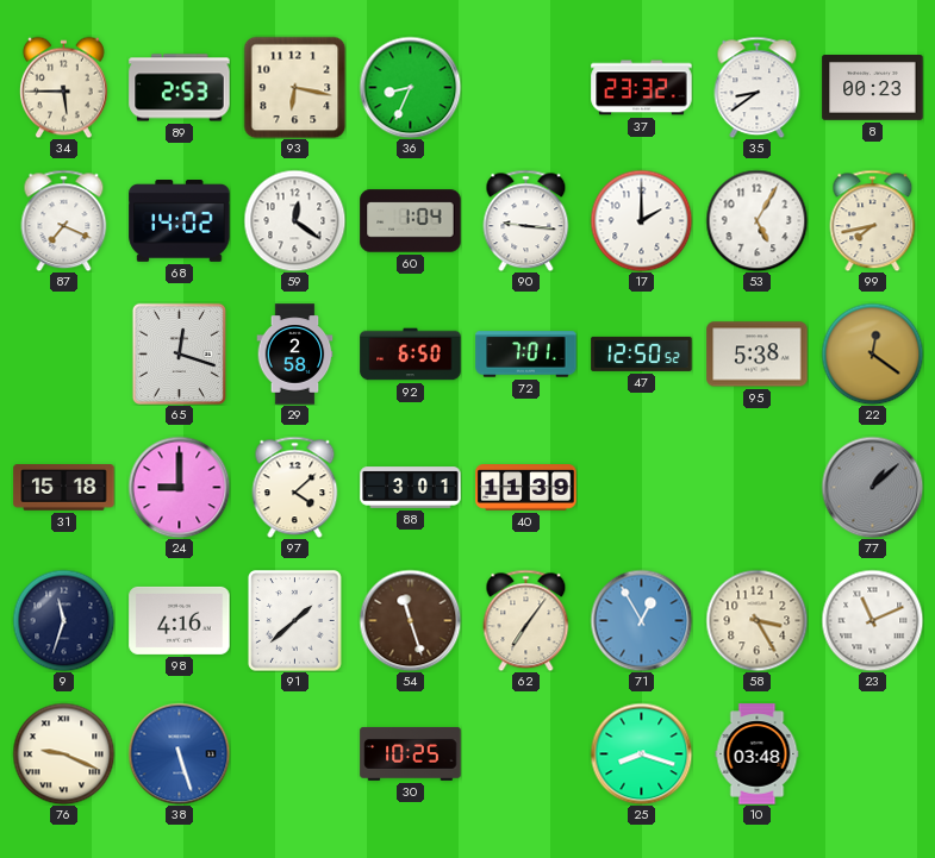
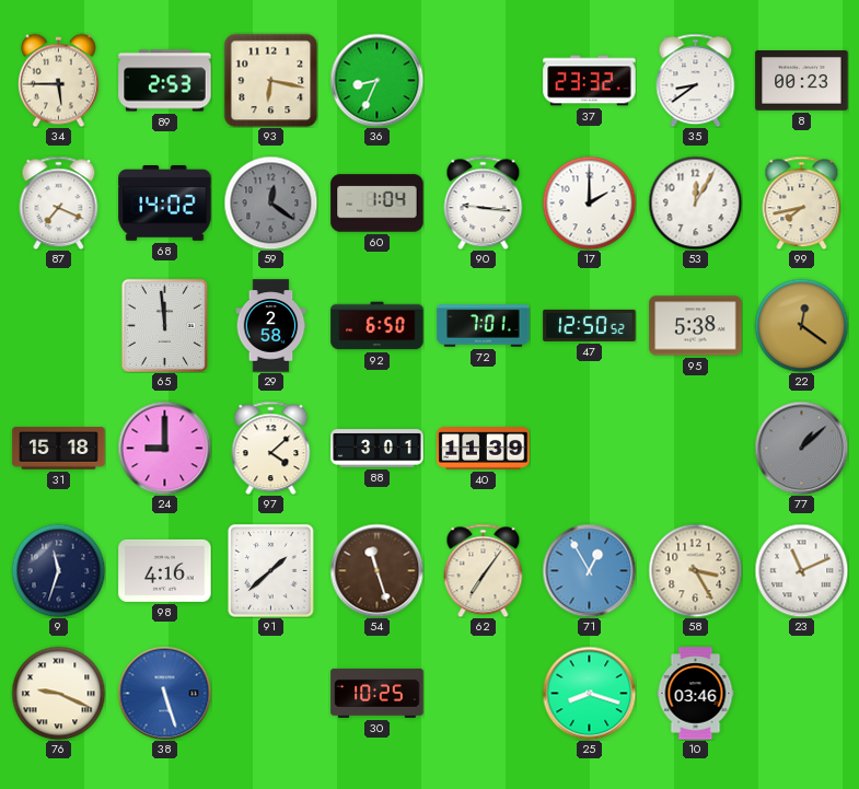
59 dial: white -> grey (270, 202)
53: 5:05 -> 12:05 (695, 202)
65: 12:18 -> 11:59 (164, 325)
10: 03:48 -> 03:46 (696, 694)
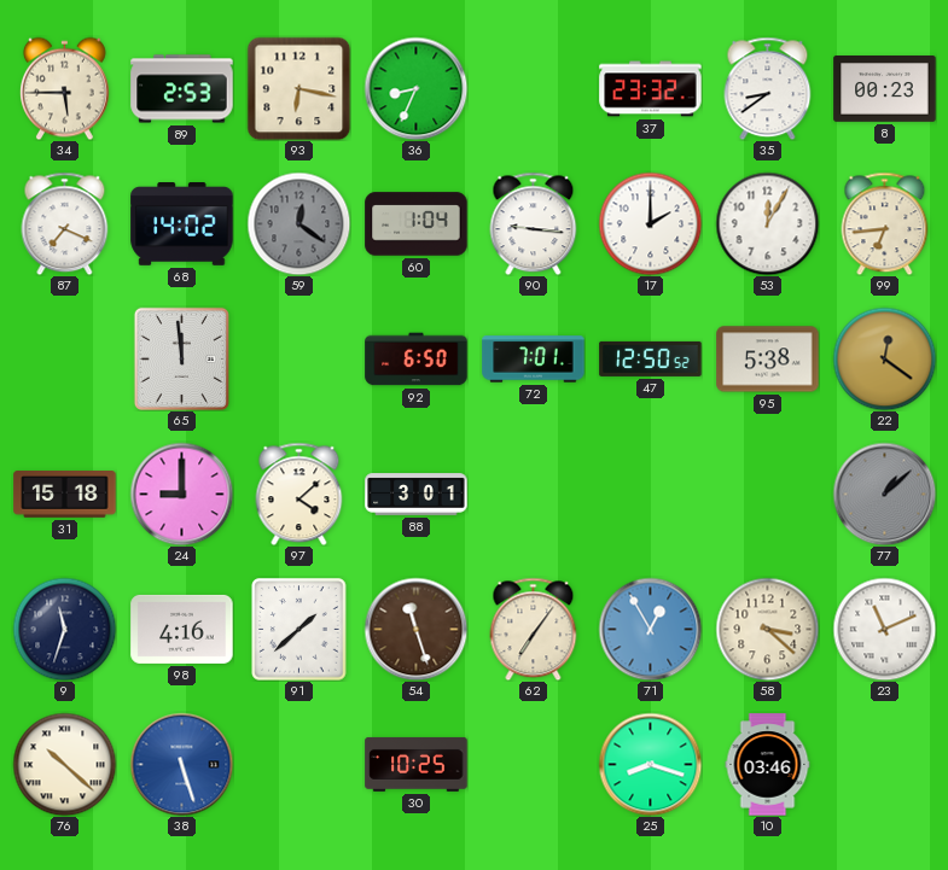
99: 7:43 -> 6:44 (885, 223)
29: 2:58 -> none (271, 326)
40: 11:39 -> none (484, 449)
58: 3:25 -> 3:22 (767, 629)
76: 9:19 -> 10:22 (64, 764)
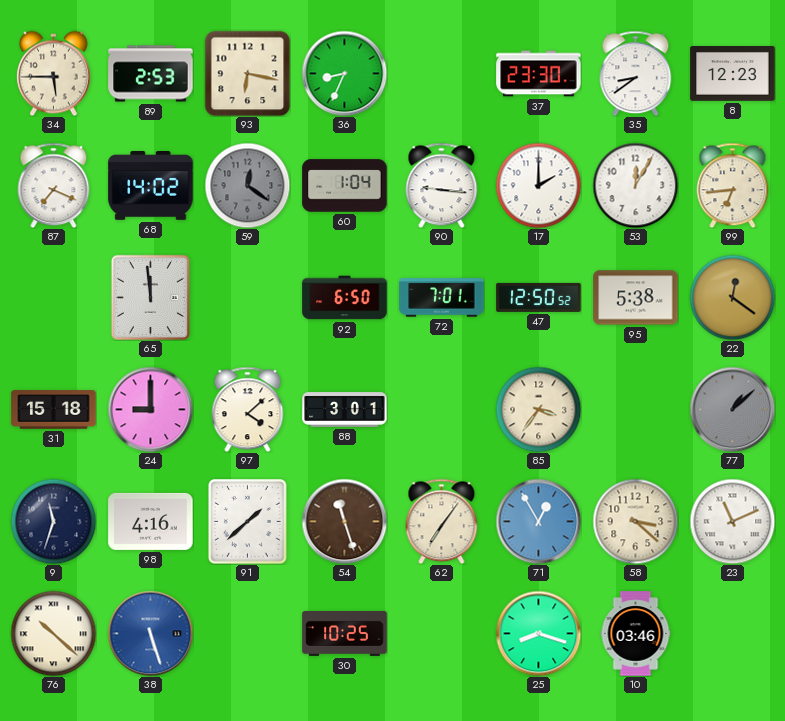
37: 23:32 -> 23:30 (539, 74)
8: 00:23 -> 12:23 (733, 74)
85: none -> 3:36 (538, 409)
